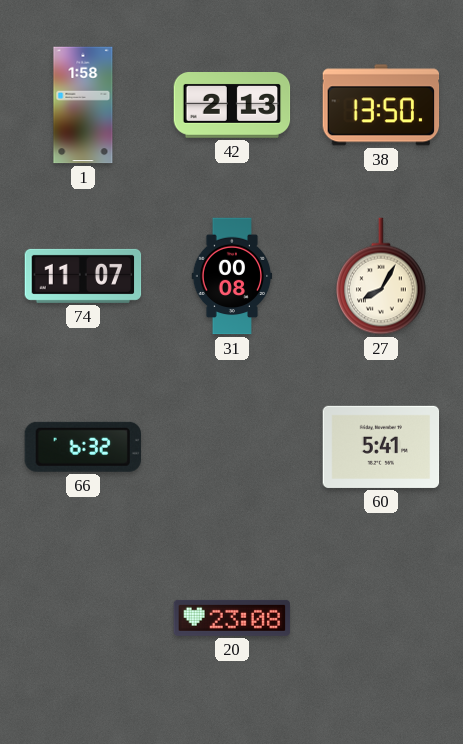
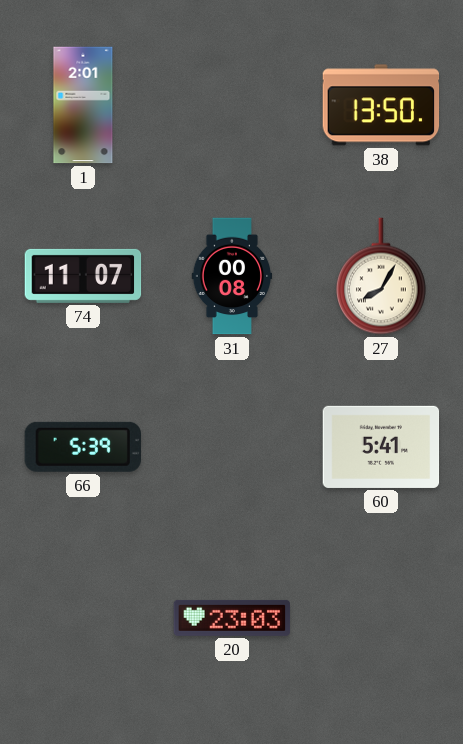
1: 1:58 -> 2:01 (83, 105)
42: 2:13 -> none (232, 106)
66: 6:32 -> 5:39 (83, 447)
20: 23:08 -> 23:03 (232, 618)
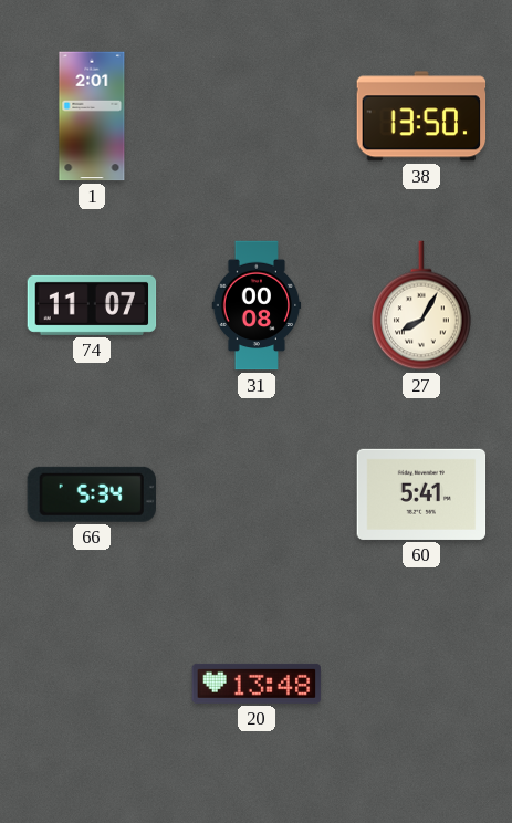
66: 5:39 -> 5:34 (92, 494)
20: 23:03 -> 13:48 (257, 684)
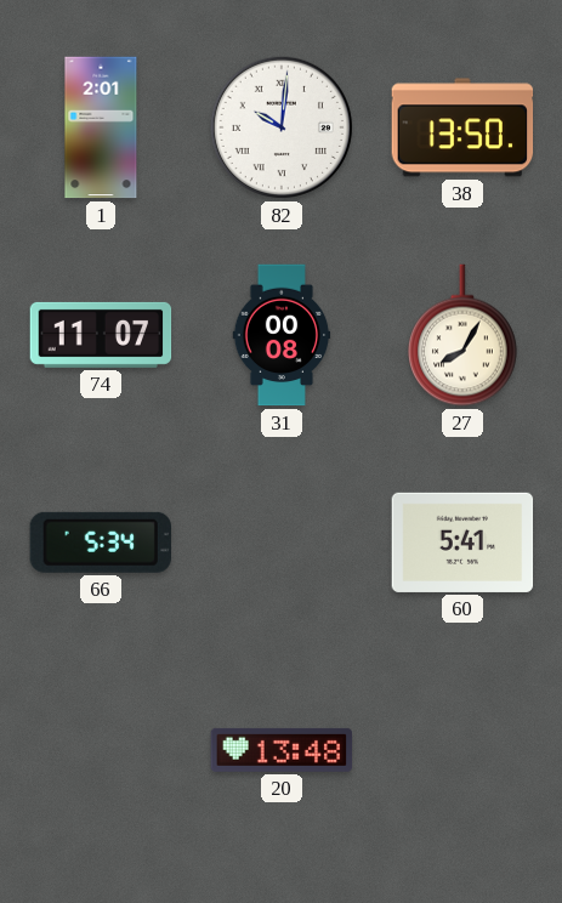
82: none -> 10:01 (282, 127)
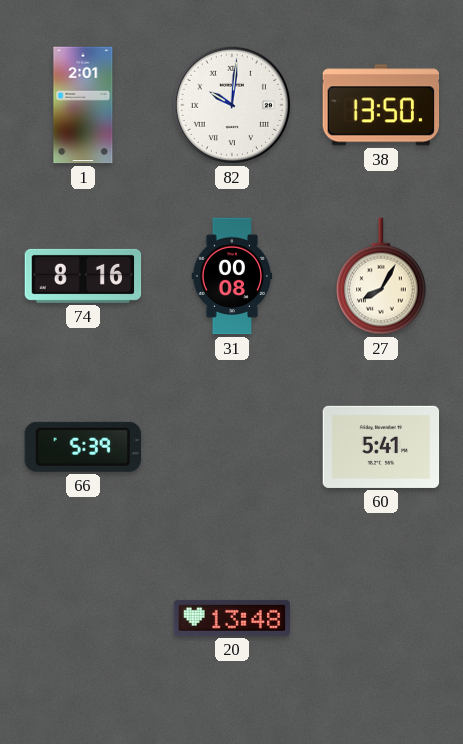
74: 11:07 -> 8:16 (83, 276)
66: 5:34 -> 5:39 (83, 447)
